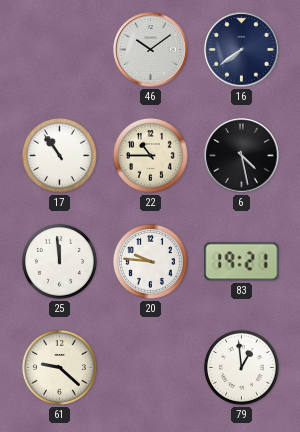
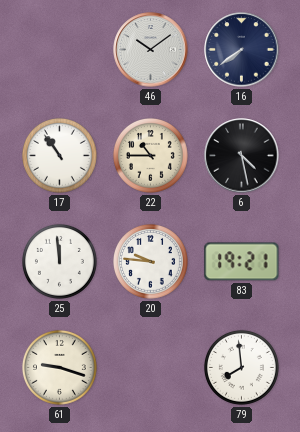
61: 9:22 -> 9:18 (59, 367)
79: 12:59 -> 7:59 (241, 367)
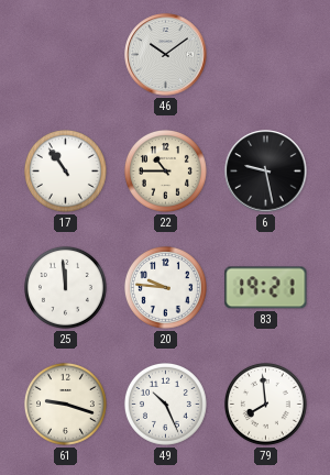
16: 7:39 -> none (242, 50)
6: 4:28 -> 9:28 (266, 172)
49: none -> 10:26 (165, 404)
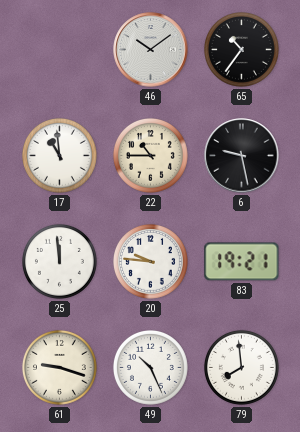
65: none -> 10:36 (241, 49)
17: 10:54 -> 10:59 (59, 155)
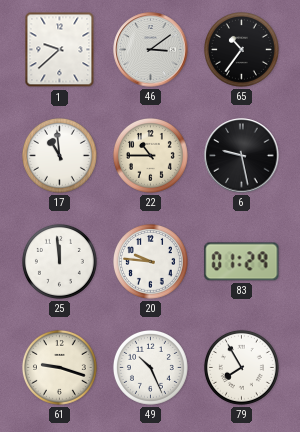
1: none -> 9:38 (60, 50)
46: 10:09 -> 3:09 (151, 50)
83: 19:21 -> 01:29 (242, 262)
79: 7:59 -> 7:55 (241, 367)
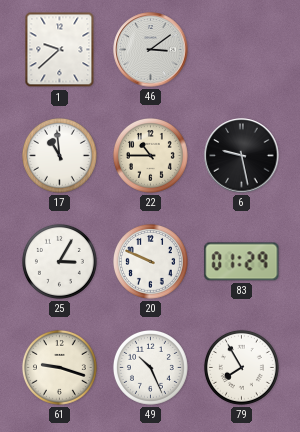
65: 10:36 -> none (241, 49)
25: 11:59 -> 3:05 (59, 261)
20: 9:46 -> 9:49 (150, 261)
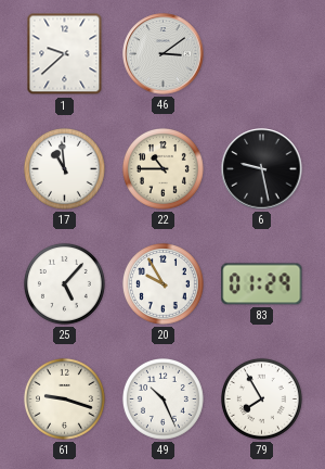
25: 3:05 -> 5:07 (64, 283)
20: 9:49 -> 9:55 (162, 283)
